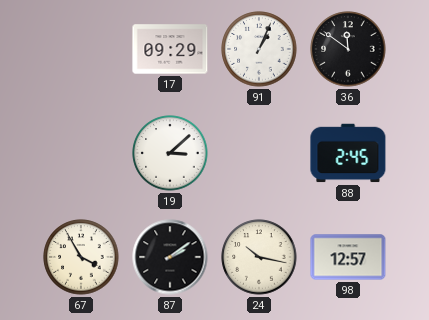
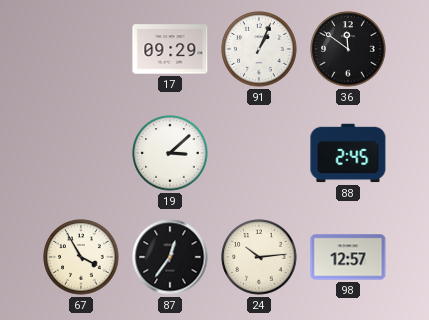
87: 2:09 -> 12:36 (170, 257)
24: 10:17 -> 10:14 (259, 257)
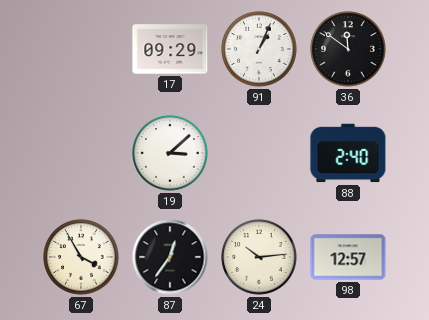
88: 2:45 -> 2:40 (348, 153)
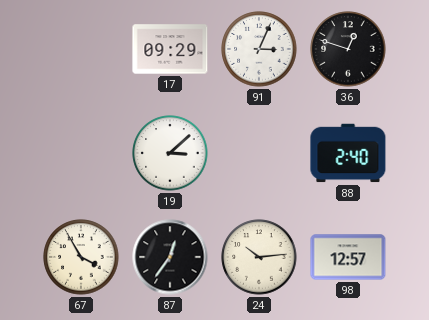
91: 1:04 -> 3:04 (259, 49)
36: 11:51 -> 12:48 (348, 49)
